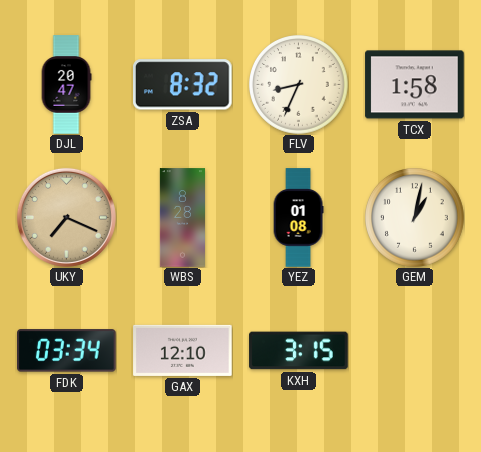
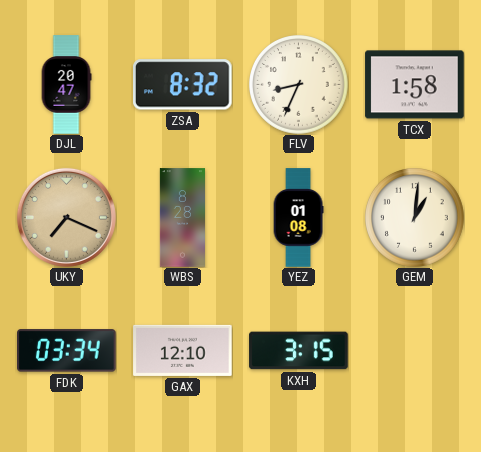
GEM: 1:02 -> 1:01 (415, 218)
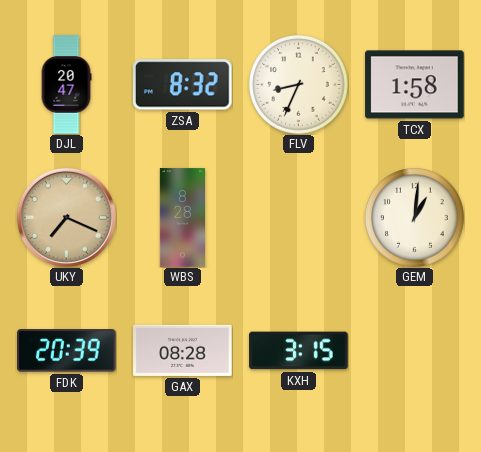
YEZ: 01:08 -> none (298, 218)
FDK: 03:34 -> 20:39 (67, 351)
GAX: 12:10 -> 08:28 (183, 350)
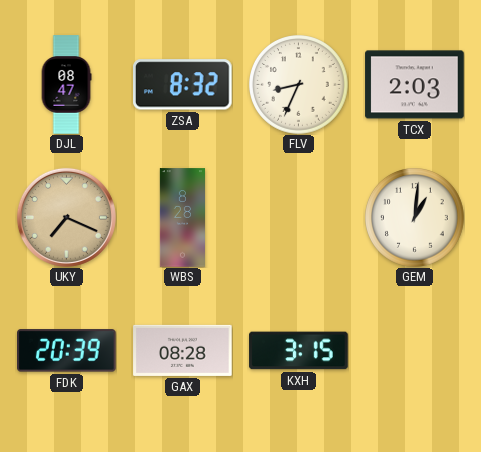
DJL: 20:47 -> 08:47 (66, 85)
TCX: 1:58 -> 2:03 (415, 85)
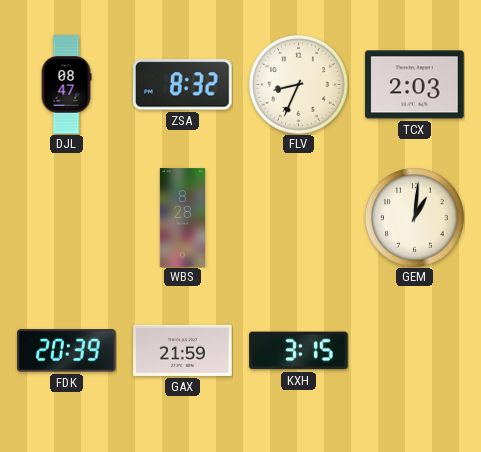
UKY: 7:19 -> none (66, 217)
GAX: 08:28 -> 21:59 (183, 350)
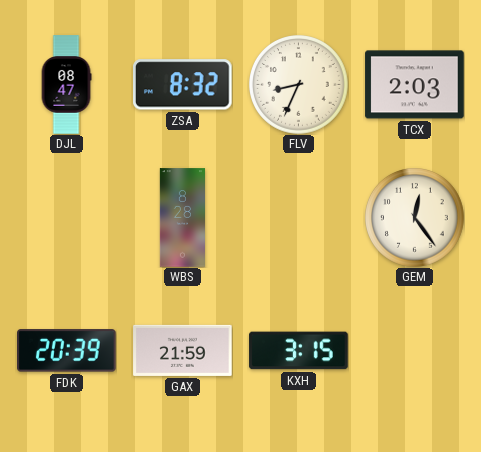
GEM: 1:01 -> 12:24 (415, 218)
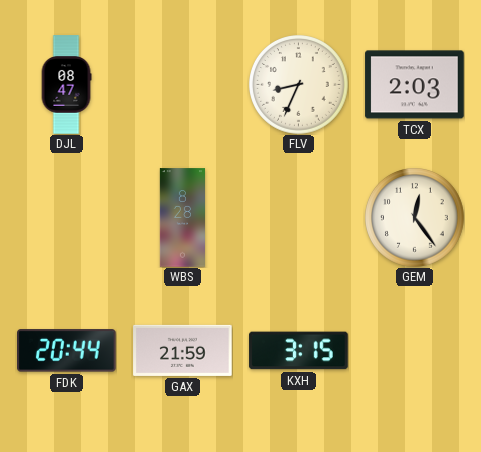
ZSA: 8:32 -> none (183, 85)
FDK: 20:39 -> 20:44 (67, 351)
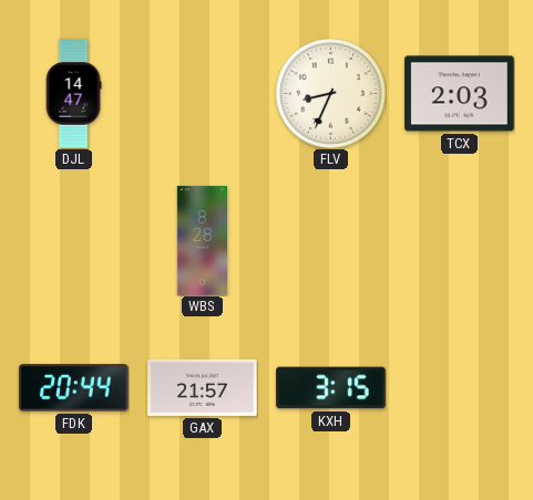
DJL: 08:47 -> 14:47 (73, 94)
GEM: 12:24 -> none (415, 218)
GAX: 21:59 -> 21:57 (203, 387)
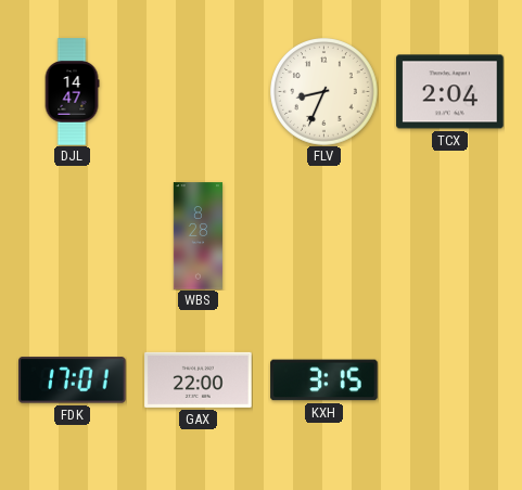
TCX: 2:03 -> 2:04 (450, 92)
FDK: 20:44 -> 17:01 (73, 381)
GAX: 21:57 -> 22:00 (199, 379)
